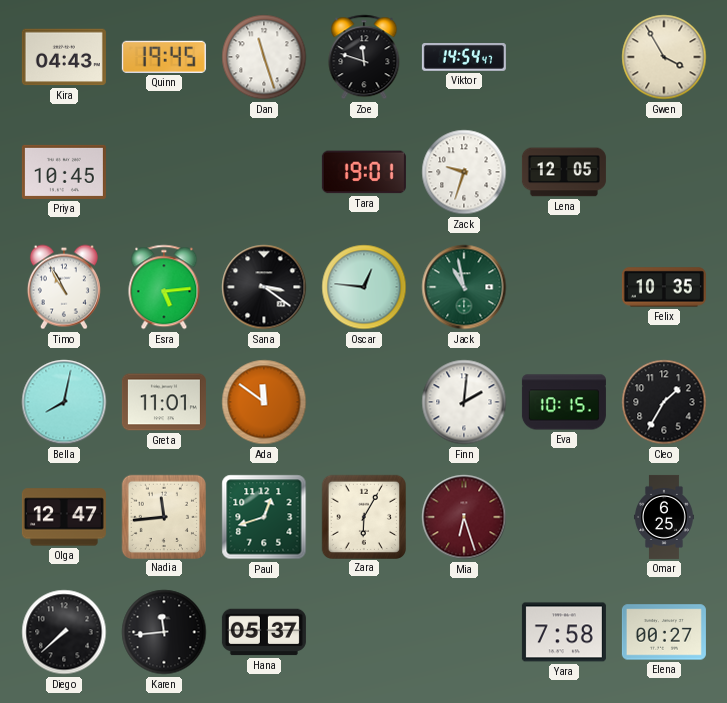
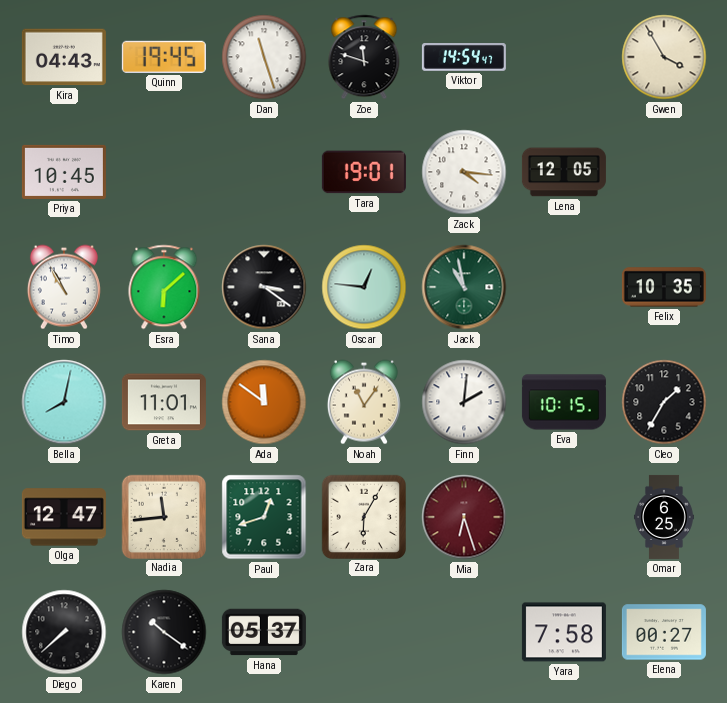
Zack: 9:33 -> 4:16 (464, 172)
Esra: 5:14 -> 6:08 (164, 287)
Noah: none -> 11:06 (364, 402)
Karen: 11:44 -> 10:21 (164, 632)
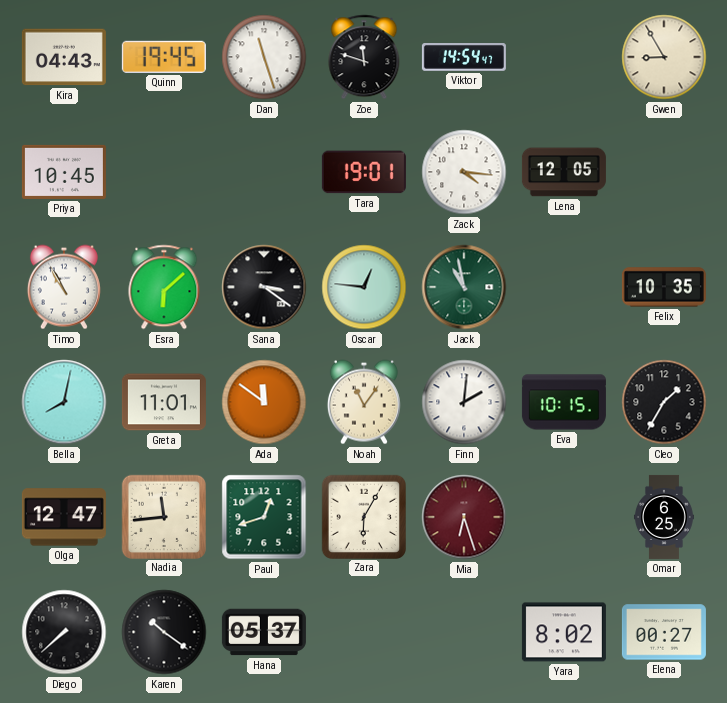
Gwen: 3:55 -> 8:55 (664, 57)
Yara: 7:58 -> 8:02 (564, 632)
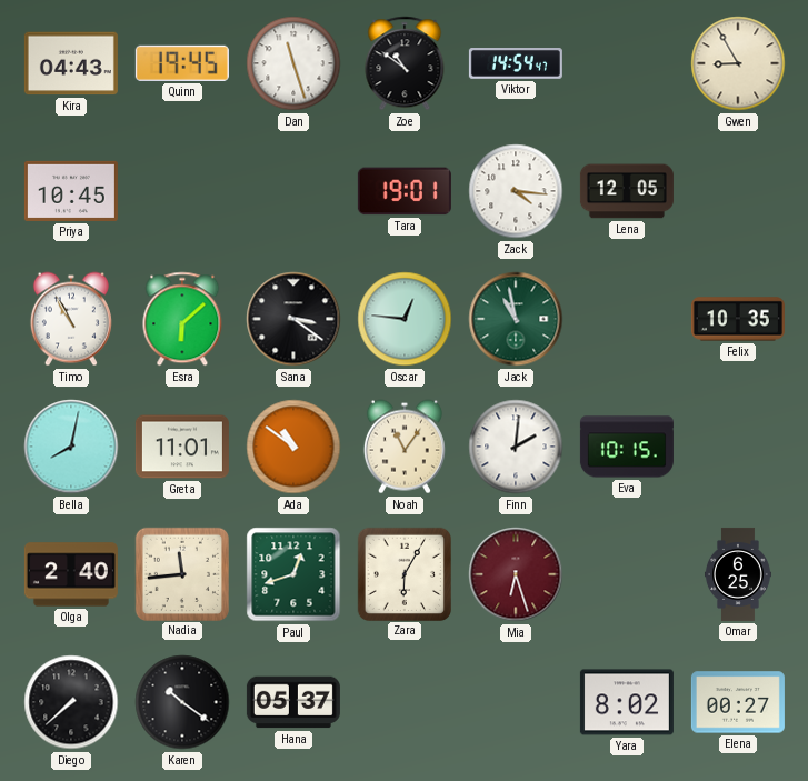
Zoe: 11:48 -> 10:51 (405, 63)
Ada: 11:51 -> 10:51 (293, 447)
Cleo: 1:35 -> none (664, 402)
Olga: 12:47 -> 2:40 (71, 574)
